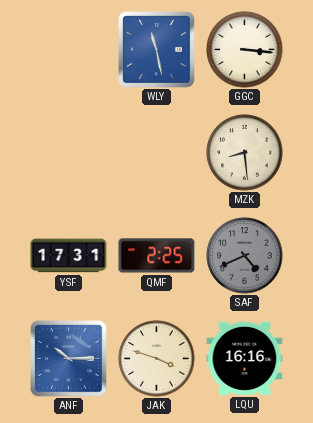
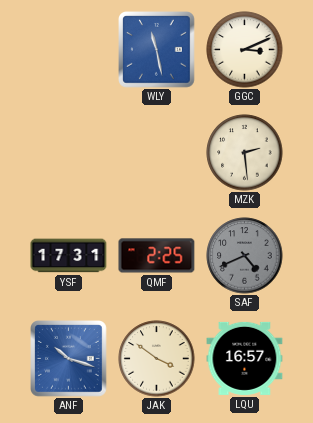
GGC: 3:16 -> 3:11 (245, 50)
MZK: 8:29 -> 2:29 (245, 153)
ANF: 10:15 -> 10:18 (69, 359)
JAK: 3:48 -> 3:51 (157, 359)
LQU: 16:16 -> 16:57 (245, 358)
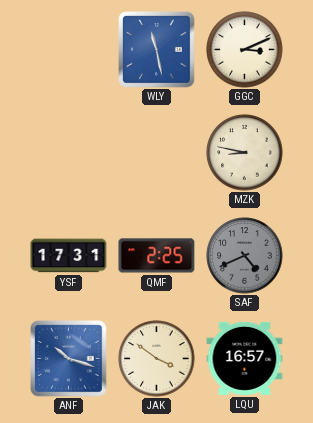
MZK: 2:29 -> 8:47 (245, 153)
